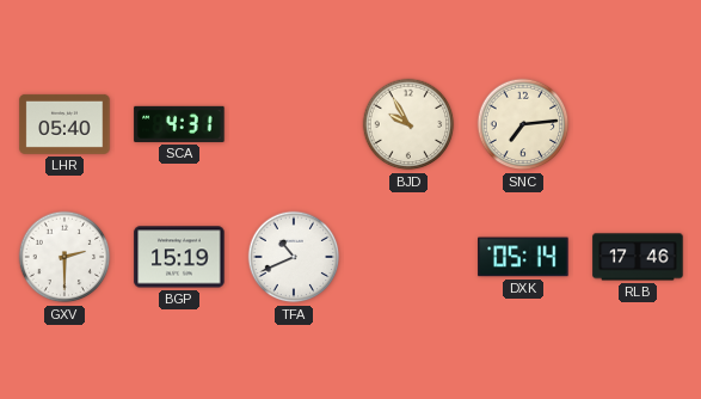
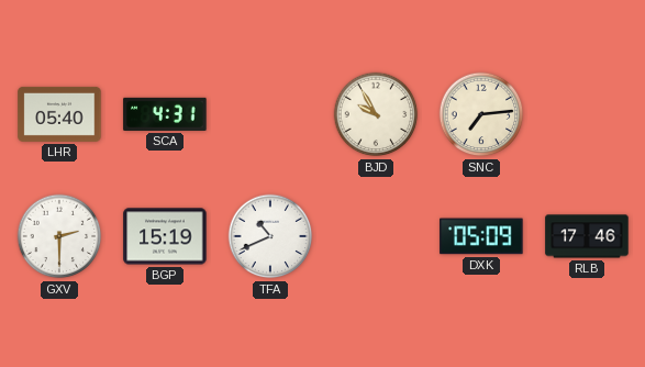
DXK: 05:14 -> 05:09 (481, 236)
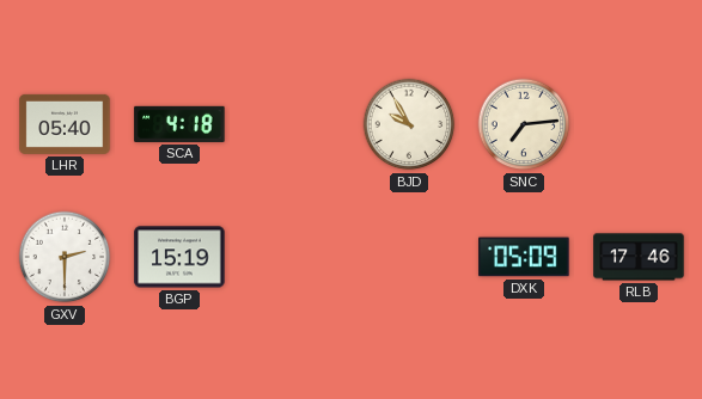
SCA: 4:31 -> 4:18 (179, 124)
TFA: 10:41 -> none (270, 236)
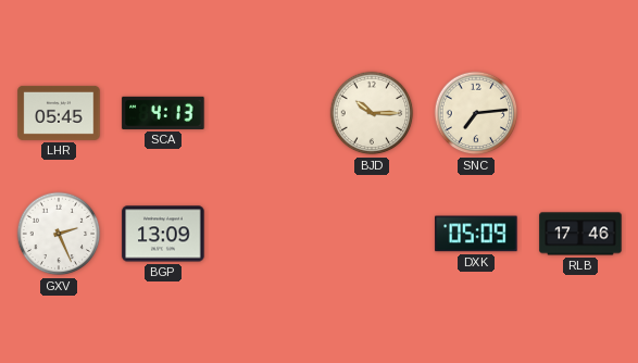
LHR: 05:40 -> 05:45 (59, 113)
SCA: 4:18 -> 4:13 (163, 113)
BJD: 9:55 -> 10:15 (372, 113)
GXV: 2:30 -> 2:26 (59, 234)
BGP: 15:19 -> 13:09 (163, 234)
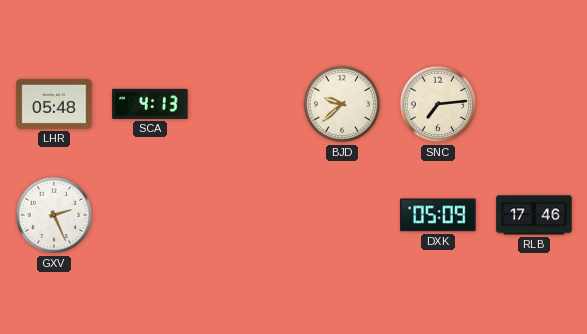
LHR: 05:45 -> 05:48 (54, 104)
BJD: 10:15 -> 9:38 (342, 104)
BGP: 13:09 -> none (163, 234)
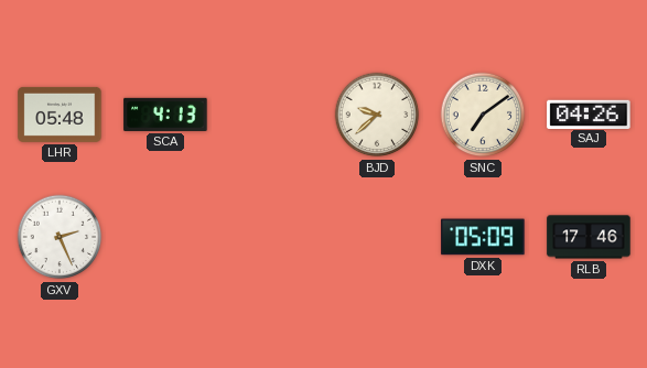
SNC: 7:14 -> 7:09 (483, 115)
SAJ: none -> 04:26 (589, 113)
